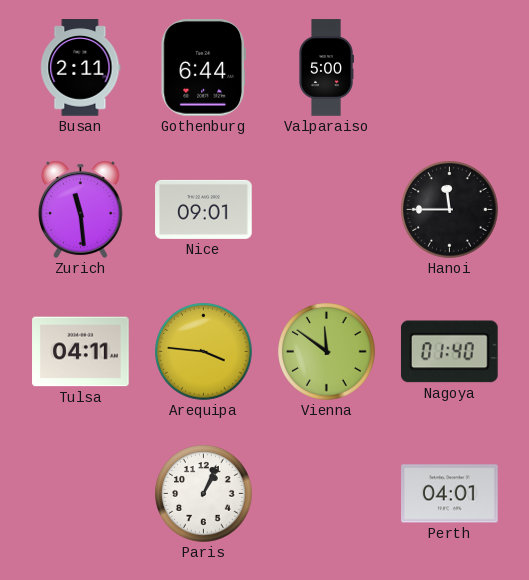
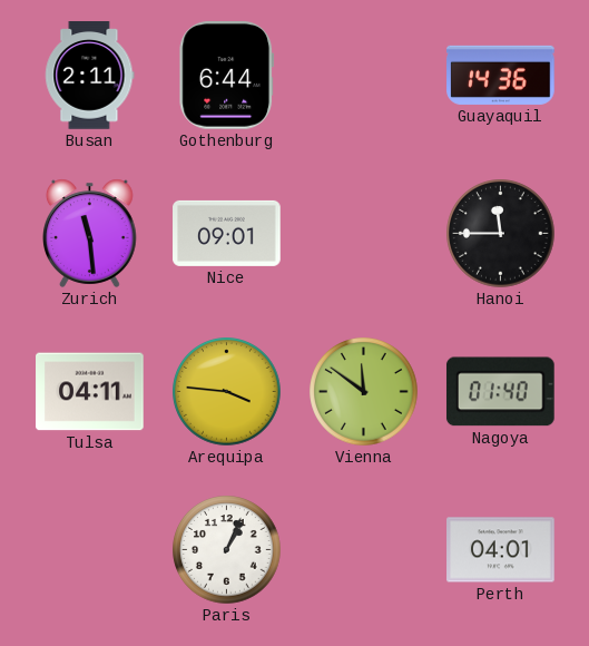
Valparaiso: 5:00 -> none (326, 68)
Guayaquil: none -> 14:36 (501, 75)
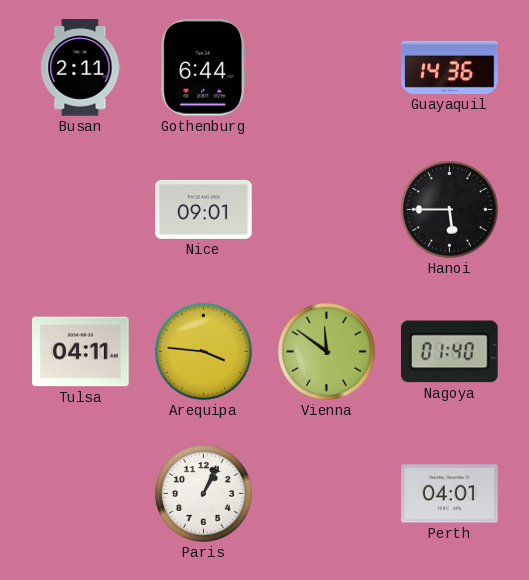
Zurich: 11:29 -> none (90, 233)
Hanoi: 11:45 -> 5:45 (450, 210)
